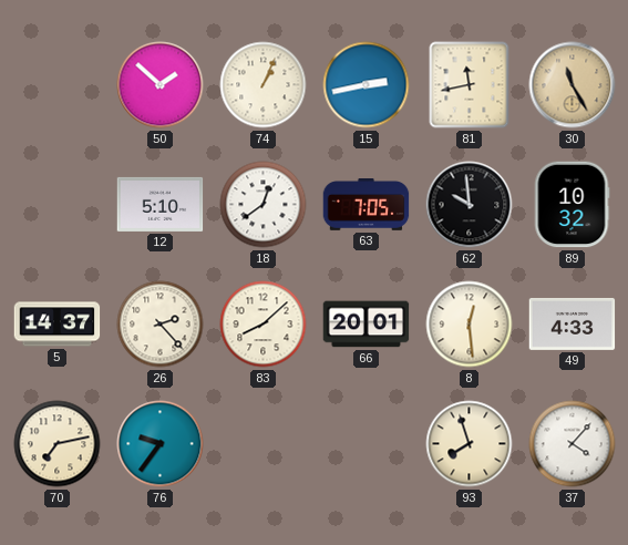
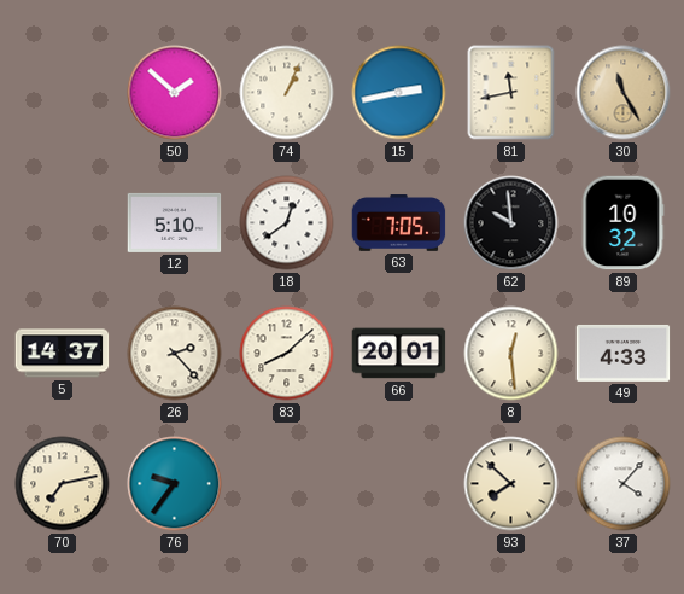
93: 7:57 -> 7:52 (511, 484)
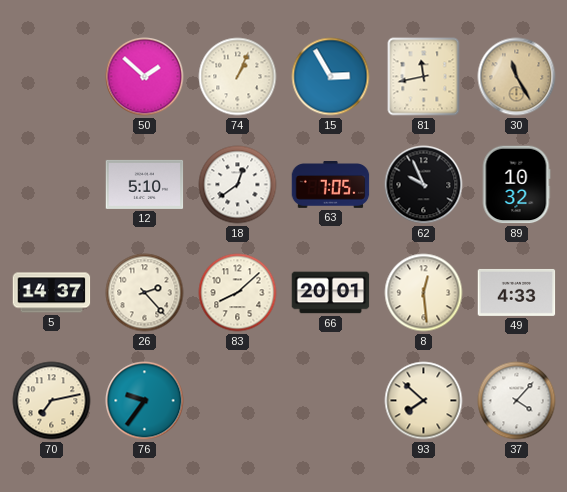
15: 2:43 -> 2:55 (331, 77)
62: 9:59 -> 9:56 (424, 185)
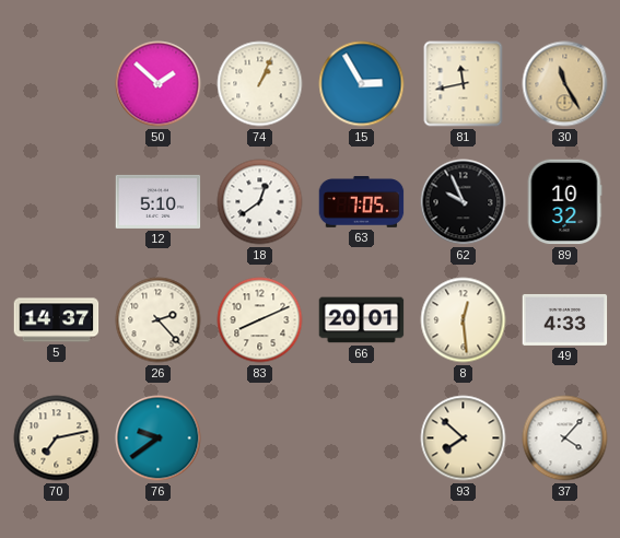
83: 8:08 -> 8:11 (260, 320)
76: 9:36 -> 9:39 (159, 438)
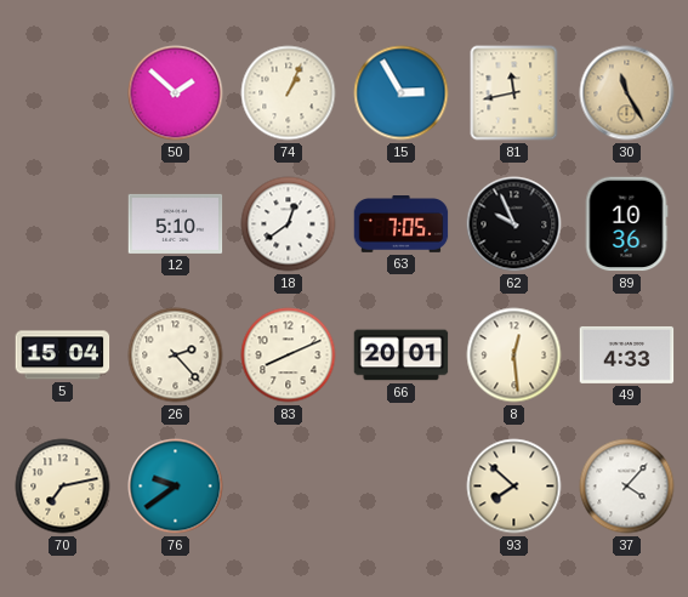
89: 10:32 -> 10:36 (626, 224)
5: 14:37 -> 15:04 (63, 356)
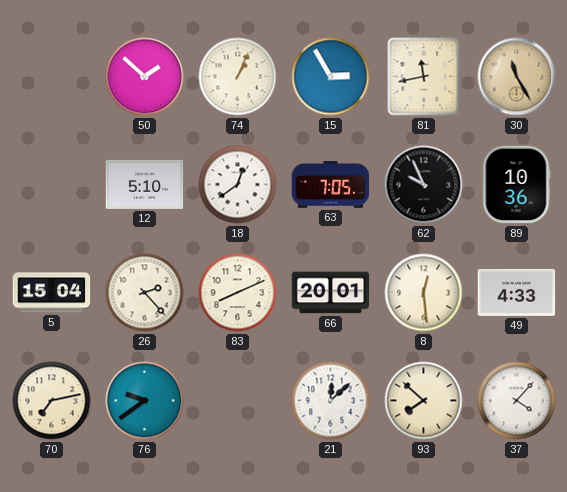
21: none -> 12:08 (331, 401)
